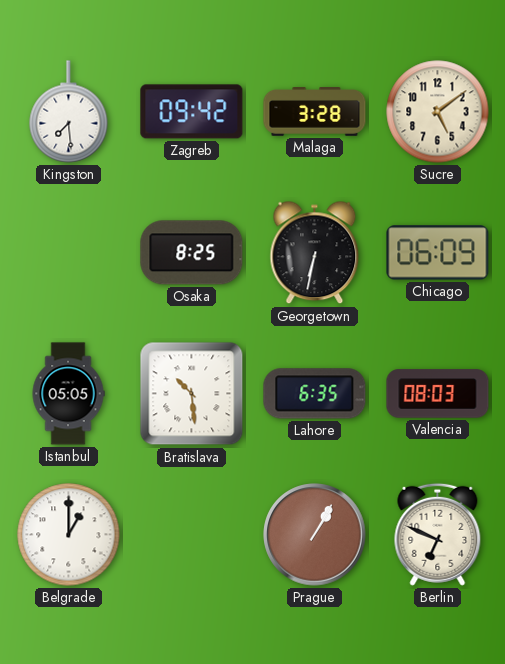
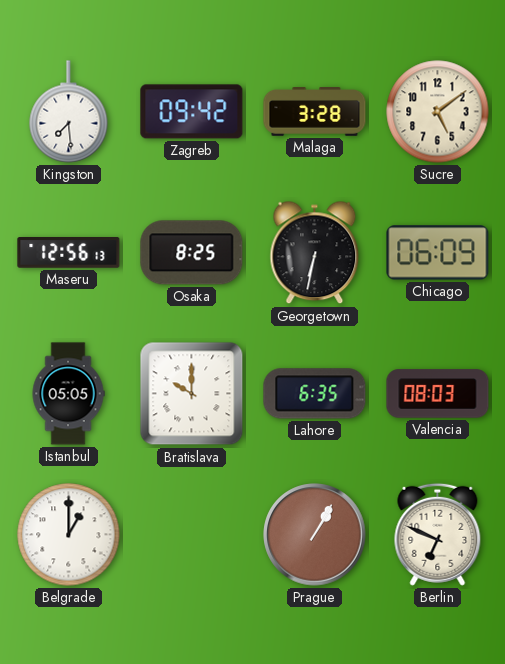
Maseru: none -> 12:56 (69, 253)
Bratislava: 10:29 -> 10:00 (192, 394)
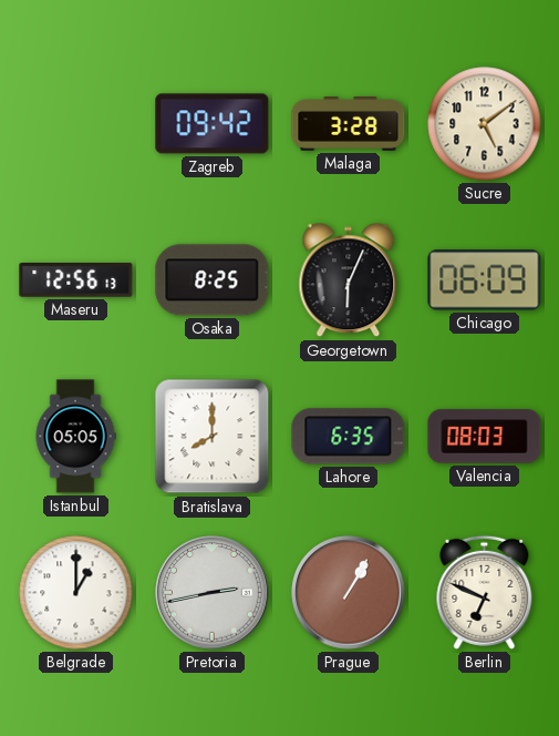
Kingston: 7:29 -> none (69, 112)
Georgetown: 6:32 -> 6:04 (349, 280)
Bratislava: 10:00 -> 8:00 (213, 437)
Pretoria: none -> 2:43 (213, 593)
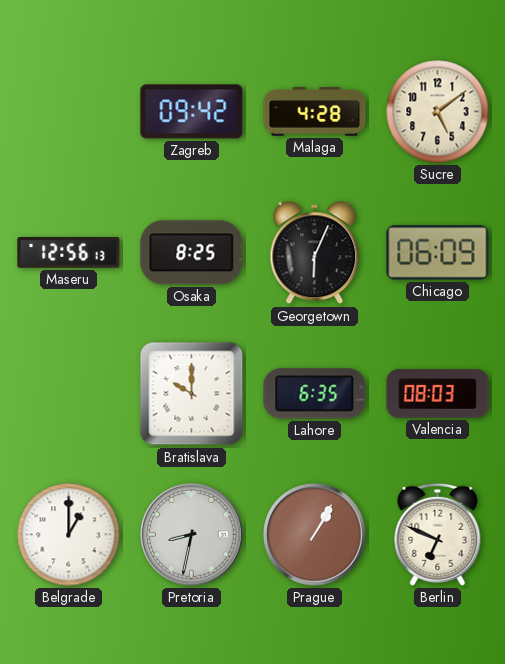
Malaga: 3:28 -> 4:28 (315, 112)
Istanbul: 05:05 -> none (75, 437)
Bratislava: 8:00 -> 10:00 (192, 394)
Pretoria: 2:43 -> 8:32 (192, 535)
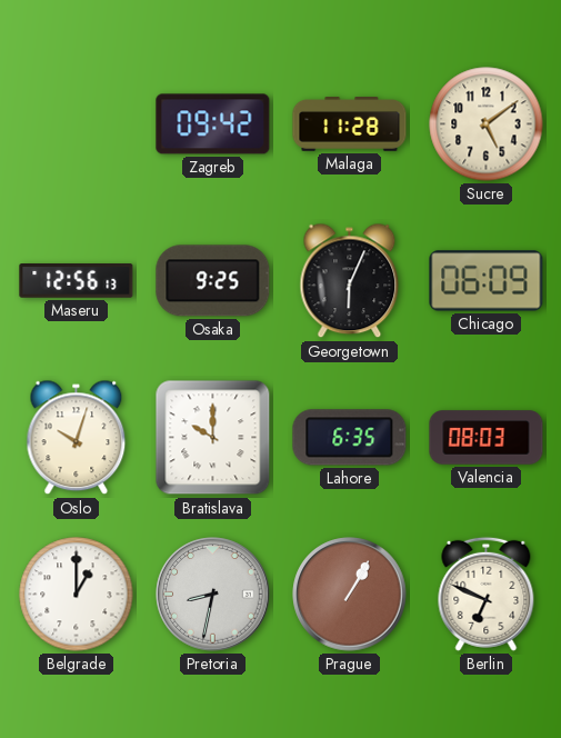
Malaga: 4:28 -> 11:28 (350, 124)
Osaka: 8:25 -> 9:25 (213, 281)
Oslo: none -> 10:03 (77, 438)
